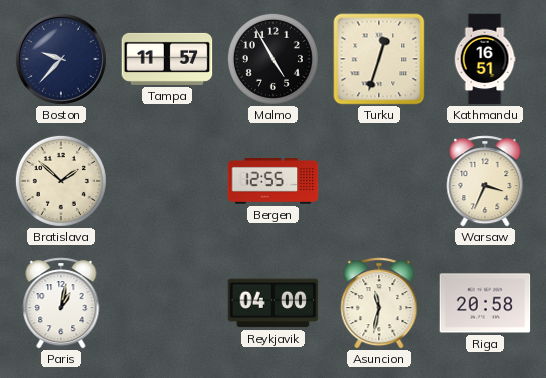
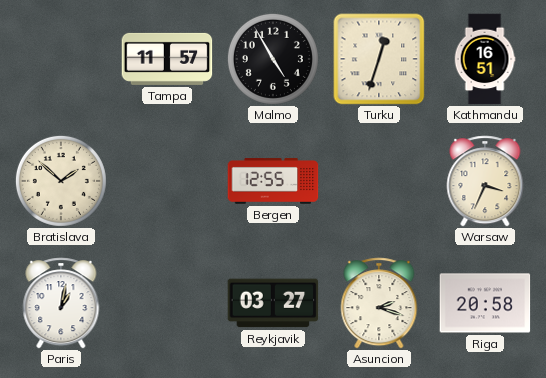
Boston: 9:37 -> none (61, 59)
Reykjavik: 04:00 -> 03:27 (273, 303)
Asuncion: 11:32 -> 2:18 (379, 303)
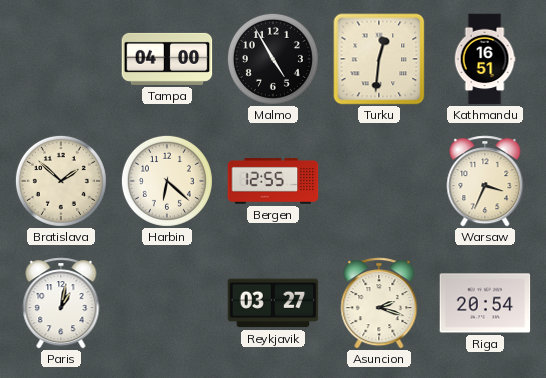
Tampa: 11:57 -> 04:00 (167, 59)
Turku: 12:33 -> 12:31 (379, 59)
Harbin: none -> 6:22 (167, 181)
Riga: 20:58 -> 20:54 (485, 303)
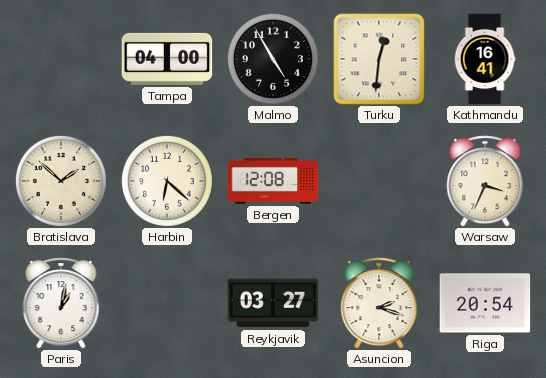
Kathmandu: 16:51 -> 16:41 (485, 59)
Bergen: 12:55 -> 12:08 (273, 181)
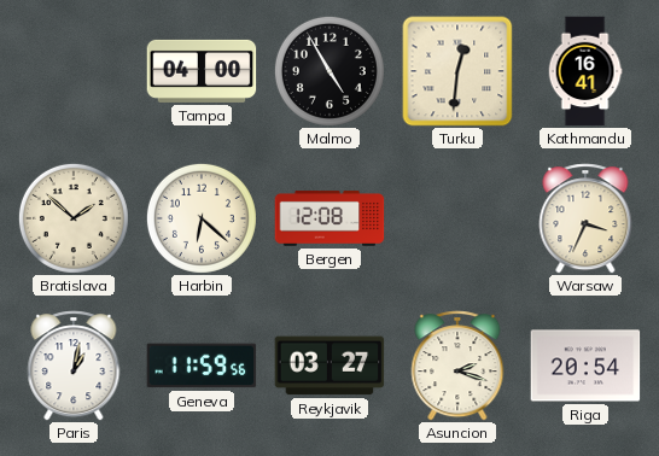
Geneva: none -> 11:59 (202, 366)
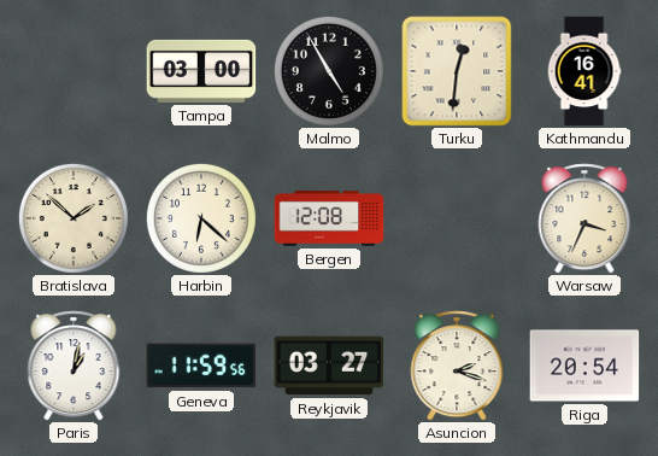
Tampa: 04:00 -> 03:00 (201, 71)
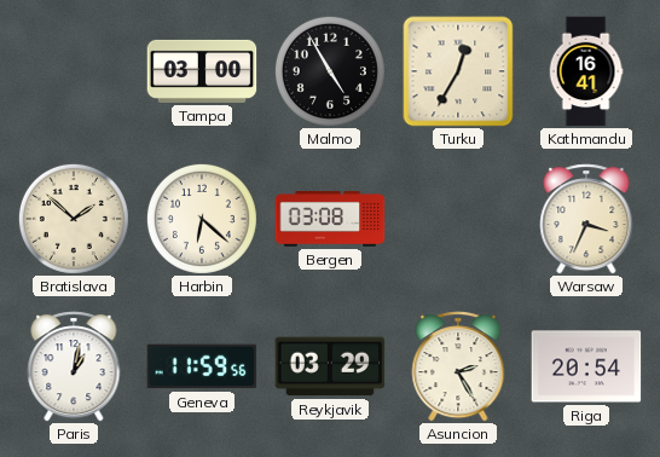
Turku: 12:31 -> 12:35 (458, 71)
Bergen: 12:08 -> 03:08 (330, 219)
Reykjavik: 03:27 -> 03:29 (330, 366)
Asuncion: 2:18 -> 2:25 (458, 366)
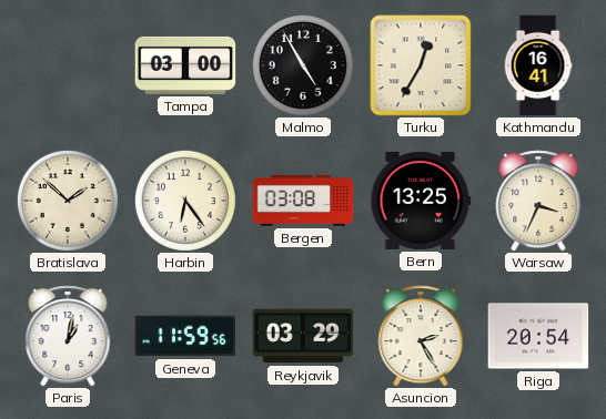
Harbin: 6:22 -> 6:24 (185, 201)
Bern: none -> 13:25 (421, 201)
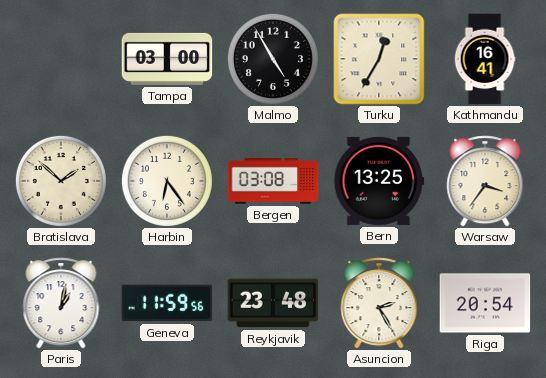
Warsaw: 3:34 -> 3:36 (485, 181)
Reykjavik: 03:29 -> 23:48 (273, 303)
